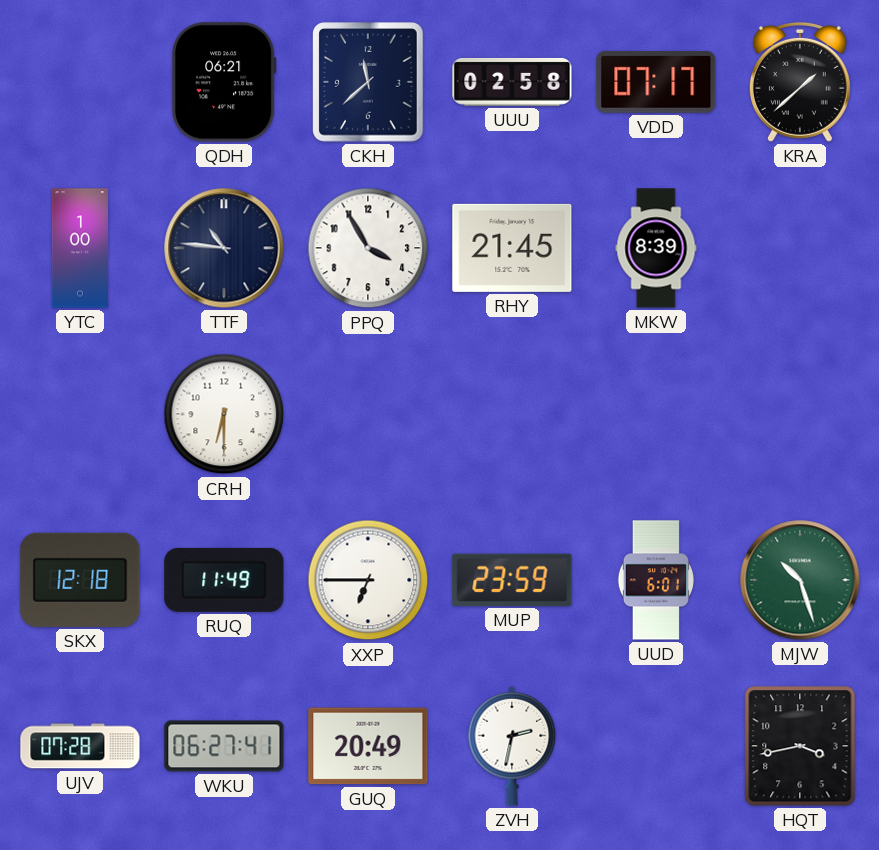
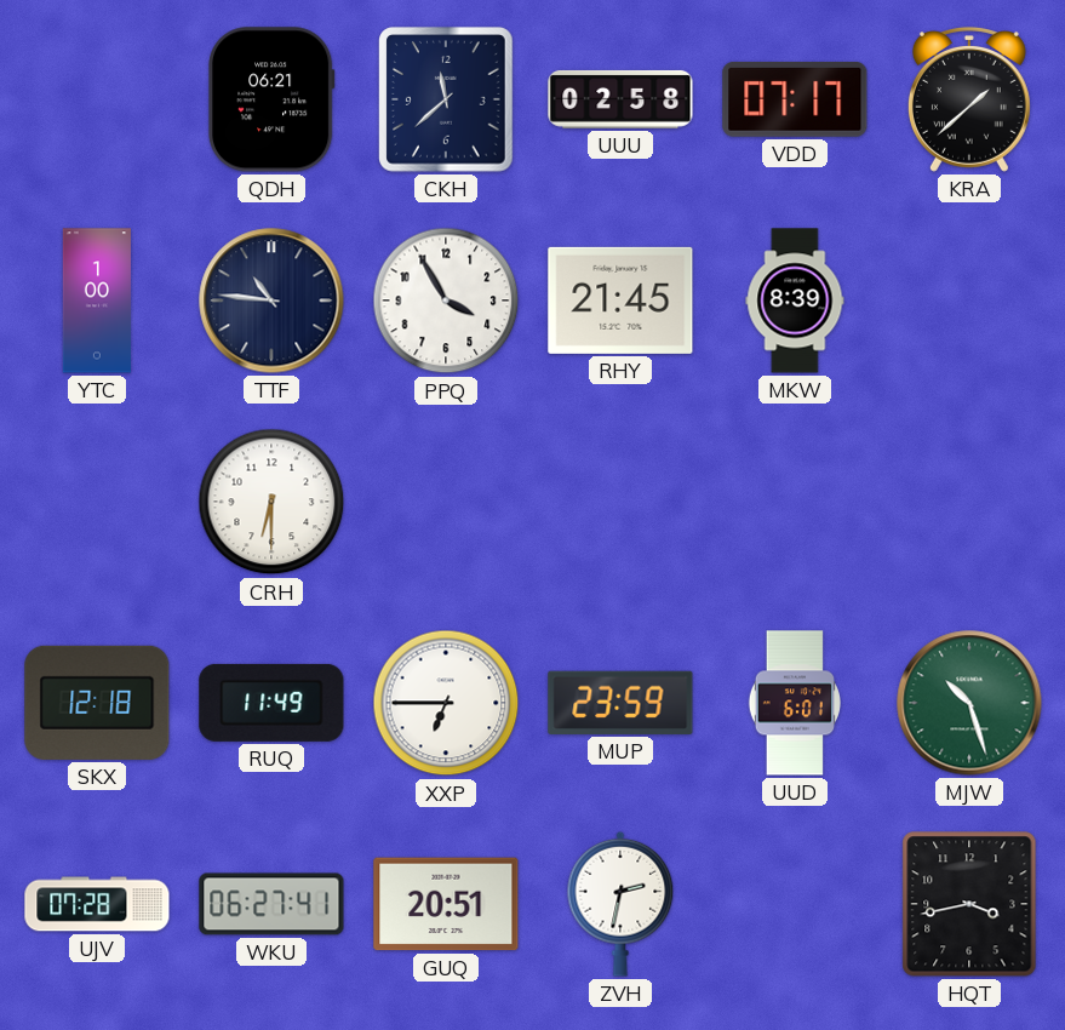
GUQ: 20:49 -> 20:51 (446, 904)
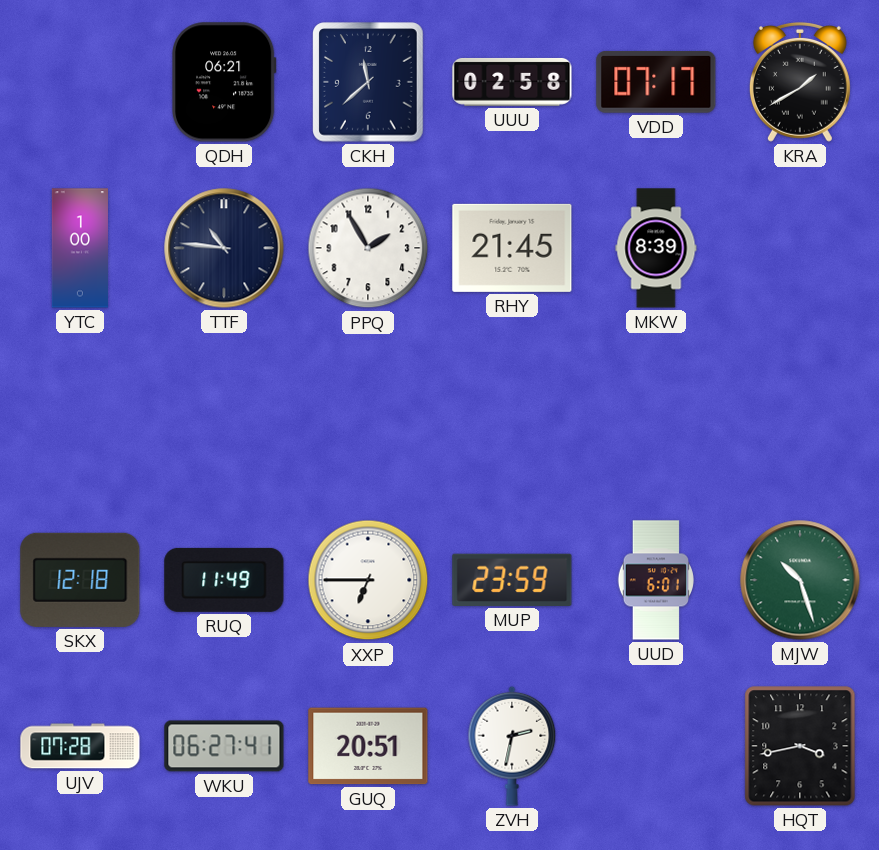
KRA: 1:38 -> 1:40 (800, 82)
PPQ: 3:55 -> 1:55 (368, 248)
CRH: 6:30 -> none (271, 502)
